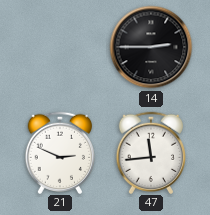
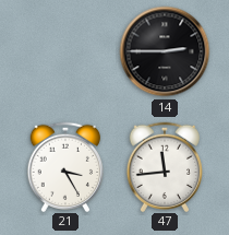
21: 2:49 -> 3:25 (64, 166)
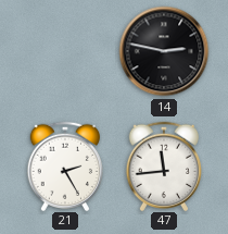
14: 2:45 -> 2:47 (164, 51)
21: 3:25 -> 2:25 (64, 165)
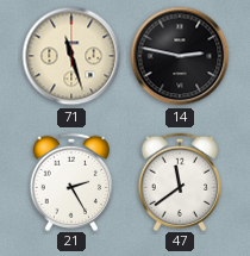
71: none -> 11:27 (71, 56)
47: 11:44 -> 11:39 (179, 181)
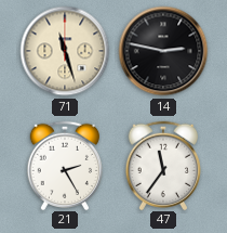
47: 11:39 -> 11:36 (162, 165)
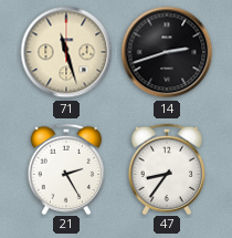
14: 2:47 -> 2:42 (167, 52)
47: 11:36 -> 8:36 (166, 168)
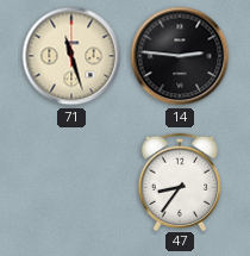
14: 2:42 -> 2:46 (180, 56)
21: 2:25 -> none (65, 168)
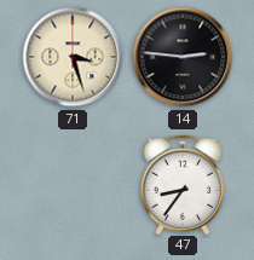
71: 11:27 -> 3:27 (73, 57)
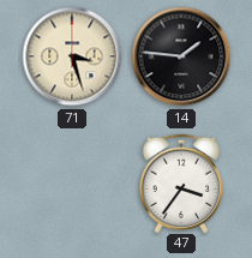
14: 2:46 -> 1:46 (181, 56)
47: 8:36 -> 3:36 (180, 182)
